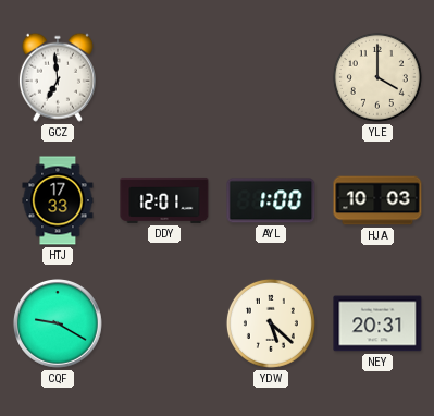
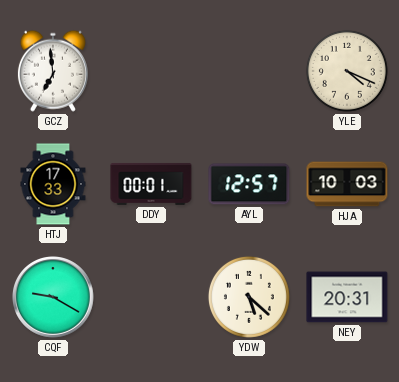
YLE: 4:00 -> 4:19 (347, 71)
DDY: 12:01 -> 00:01 (151, 184)
AYL: 1:00 -> 12:57 (249, 184)
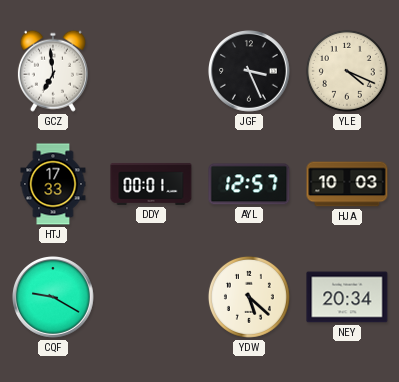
JGF: none -> 3:26 (250, 72)
NEY: 20:31 -> 20:34 (347, 297)
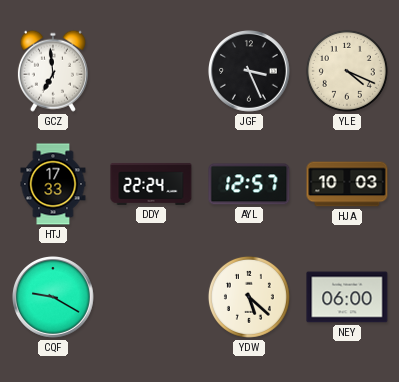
DDY: 00:01 -> 22:24 (151, 184)
NEY: 20:34 -> 06:00 (347, 297)
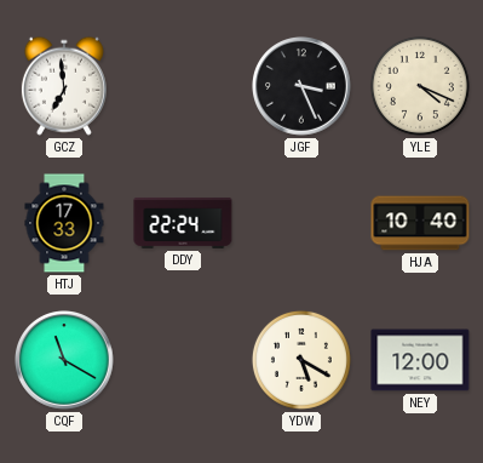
AYL: 12:57 -> none (249, 184)
HJA: 10:03 -> 10:40 (420, 223)
CQF: 9:20 -> 11:20 (65, 361)
YDW: 5:22 -> 5:20 (301, 360)
NEY: 06:00 -> 12:00 (420, 360)
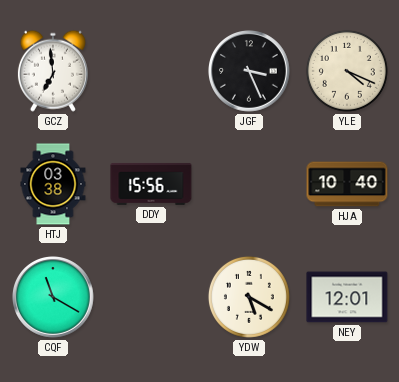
HTJ: 17:33 -> 03:38 (53, 184)
DDY: 22:24 -> 15:56 (151, 184)
NEY: 12:00 -> 12:01 (347, 297)
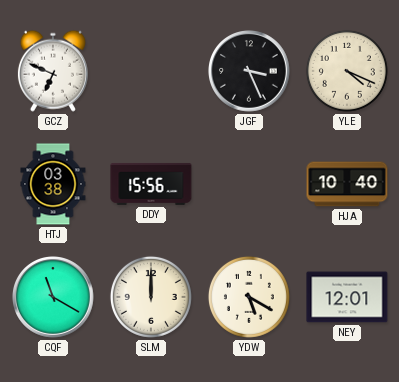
GCZ: 6:59 -> 6:49 (53, 71)
SLM: none -> 12:00 (151, 297)
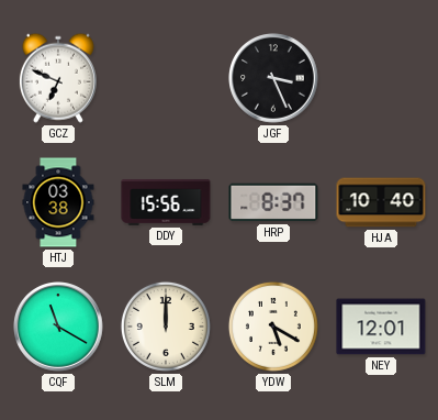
YLE: 4:19 -> none (347, 71)
HRP: none -> 8:37 (273, 202)
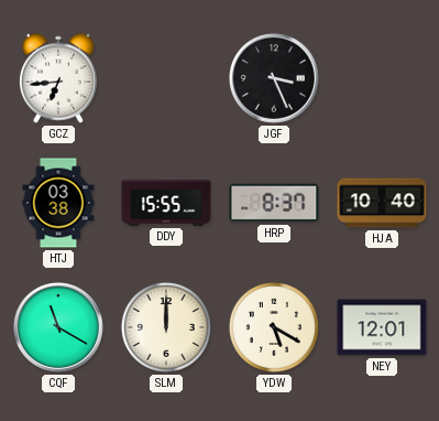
GCZ: 6:49 -> 6:44 (58, 78)
DDY: 15:56 -> 15:55 (166, 203)
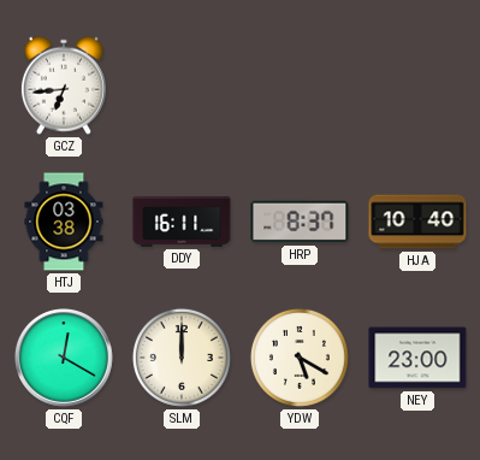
JGF: 3:26 -> none (275, 79)
DDY: 15:55 -> 16:11 (182, 222)
CQF: 11:20 -> 12:20 (65, 359)
NEY: 12:01 -> 23:00 (417, 358)
